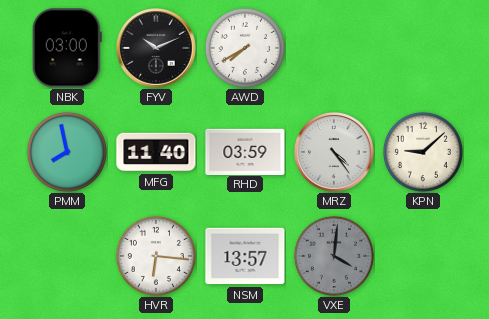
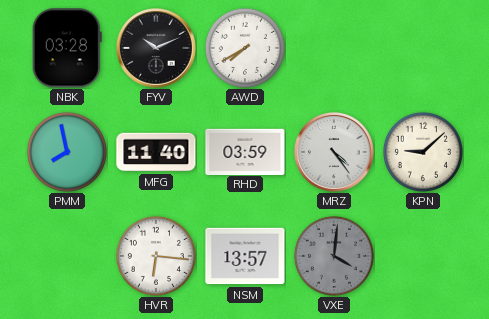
NBK: 03:00 -> 03:28 (67, 48)
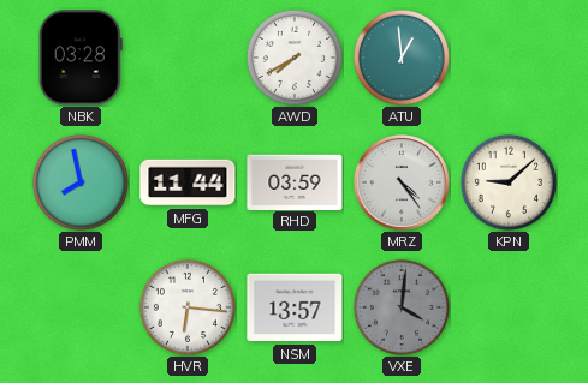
FYV: 10:11 -> none (157, 49)
ATU: none -> 12:59 (402, 58)
MFG: 11:40 -> 11:44 (188, 182)
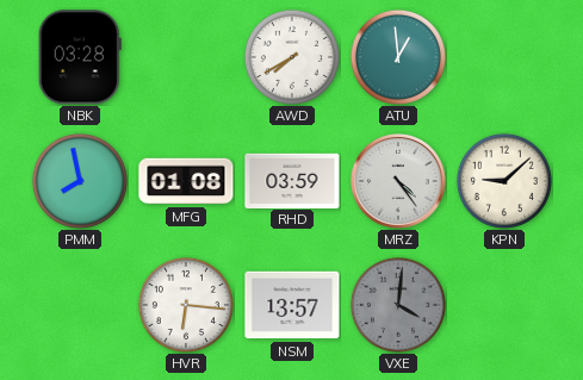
MFG: 11:44 -> 01:08 (186, 181)
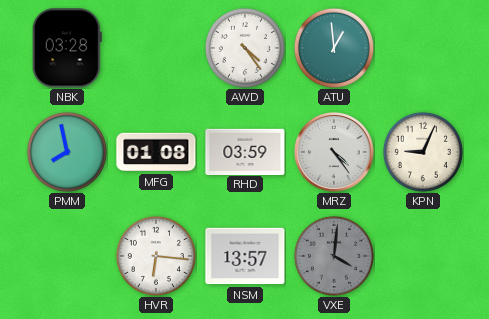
AWD: 7:40 -> 4:24 (245, 48)
KPN: 9:08 -> 9:04 (423, 152)
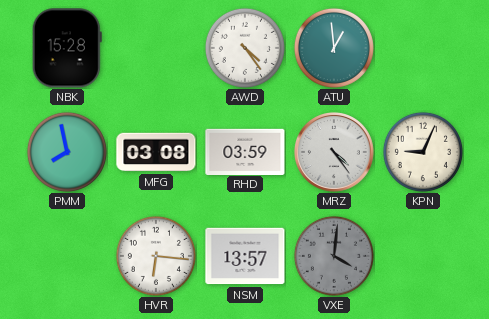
NBK: 03:28 -> 15:28 (67, 48)
MFG: 01:08 -> 03:08 (156, 152)
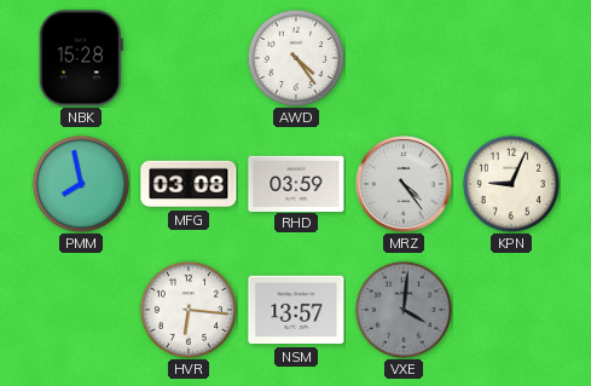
ATU: 12:59 -> none (334, 48)
